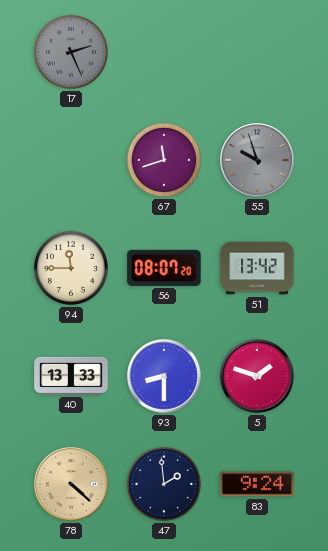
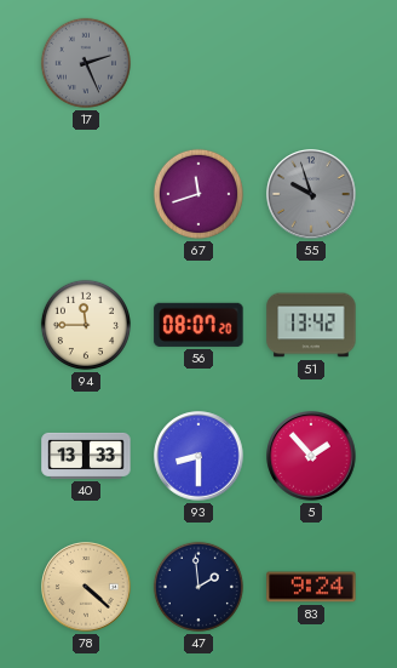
5: 1:48 -> 1:53 (311, 456)
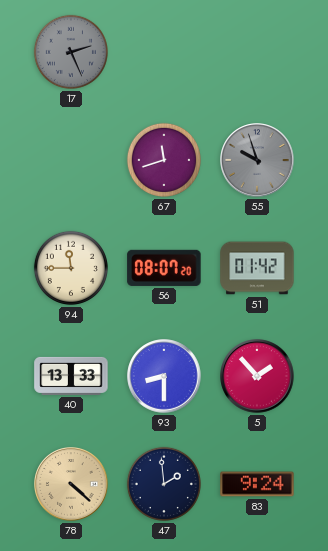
51: 13:42 -> 01:42 (257, 268)
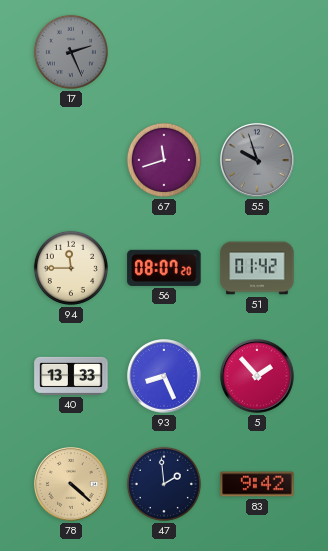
93: 8:30 -> 8:26 (164, 376)
83: 9:24 -> 9:42 (257, 484)
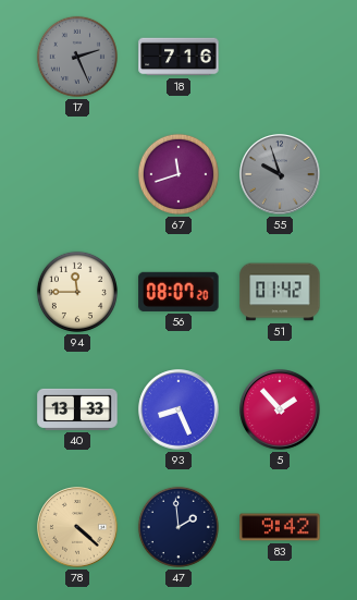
18: none -> 7:16 (178, 57)
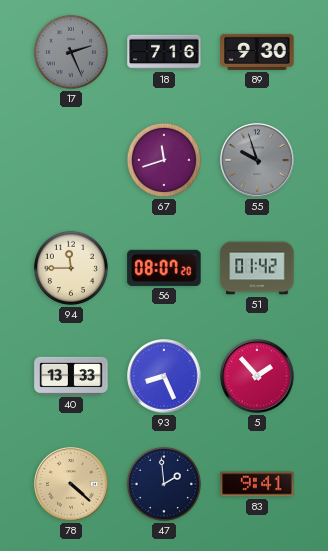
89: none -> 9:30 (257, 52)
83: 9:42 -> 9:41 (257, 484)
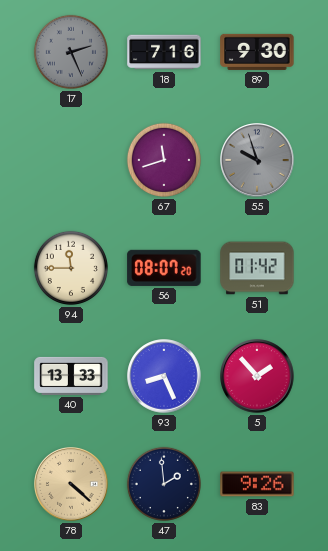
83: 9:41 -> 9:26 (257, 484)
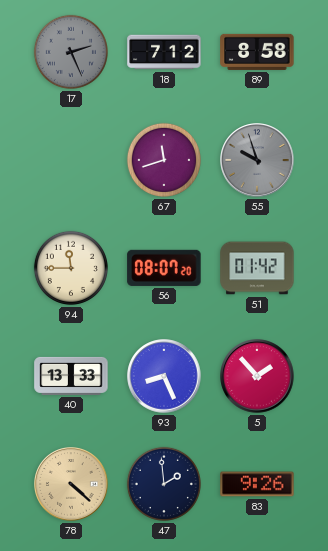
18: 7:16 -> 7:12 (164, 52)
89: 9:30 -> 8:58 (257, 52)
